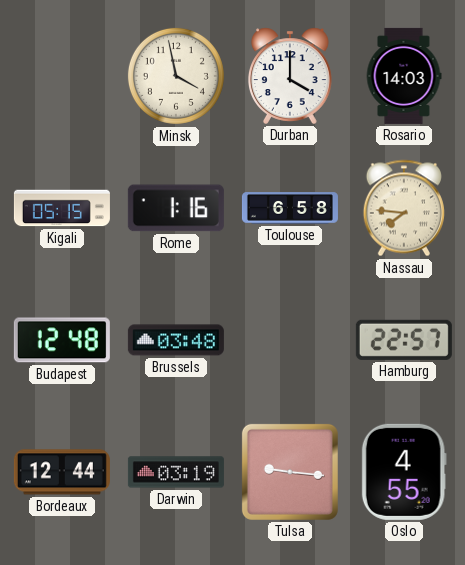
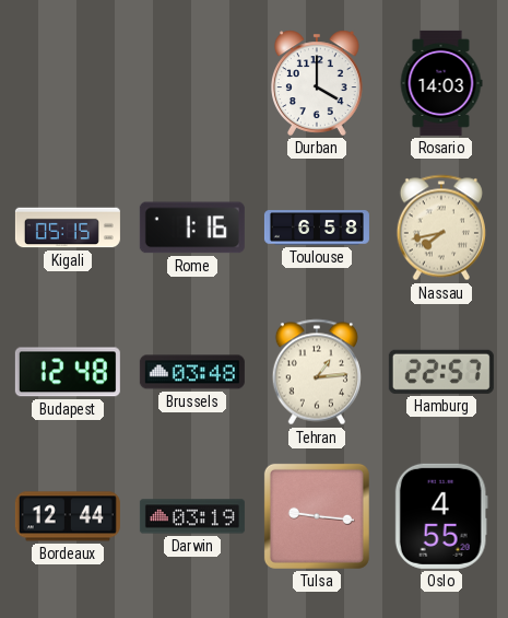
Minsk: 3:58 -> none (176, 76)
Nassau: 7:46 -> 7:43 (441, 228)
Tehran: none -> 1:14 (317, 372)
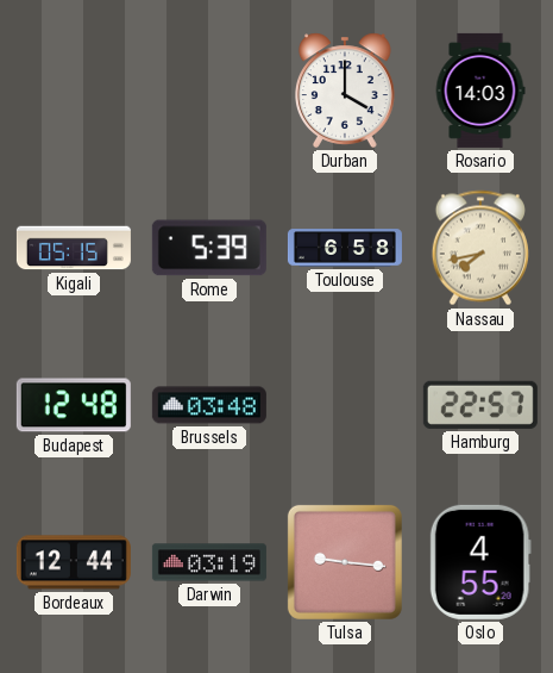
Rome: 1:16 -> 5:39 (209, 248)
Tehran: 1:14 -> none (317, 372)
